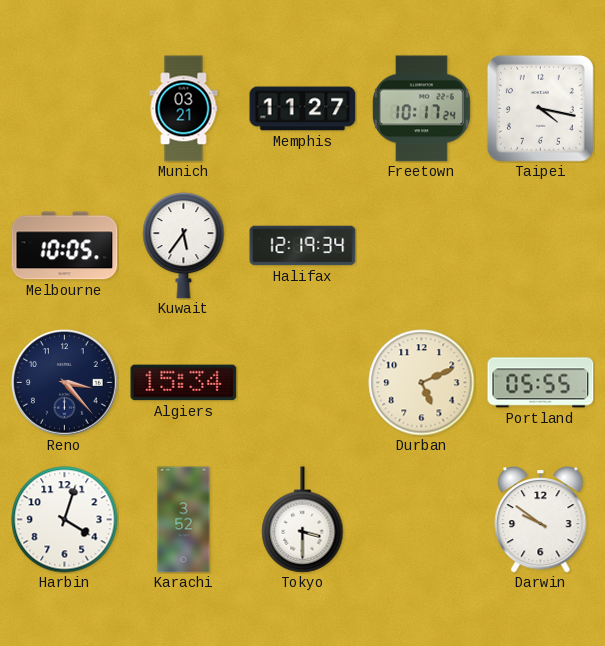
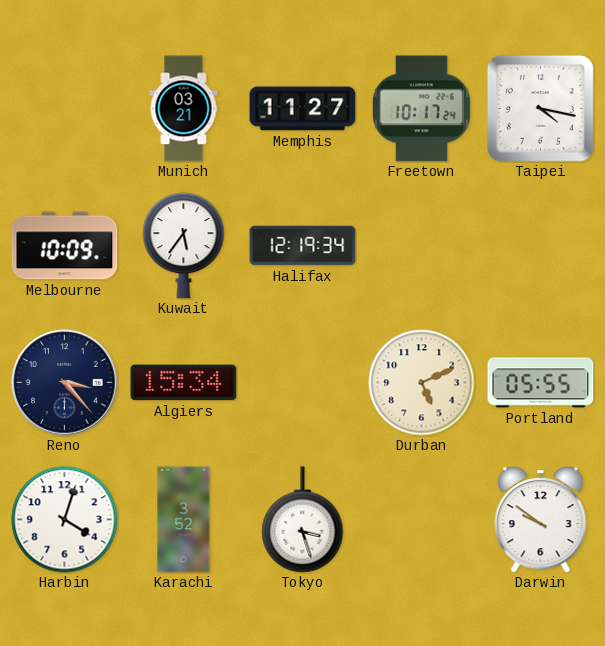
Melbourne: 10:05 -> 10:09 (65, 246)
Tokyo: 3:30 -> 3:27 (303, 520)
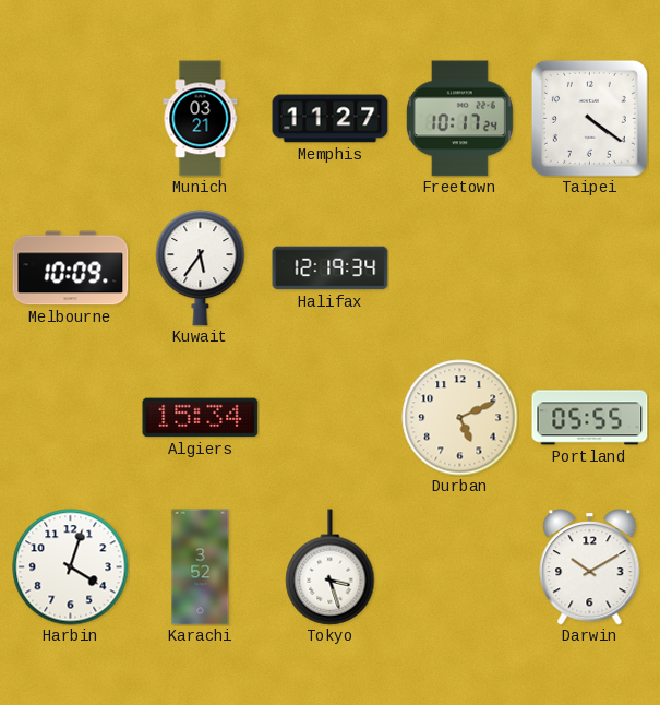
Taipei: 4:17 -> 4:21 (589, 118)
Reno: 3:23 -> none (65, 383)
Darwin: 9:51 -> 10:10 (590, 567)
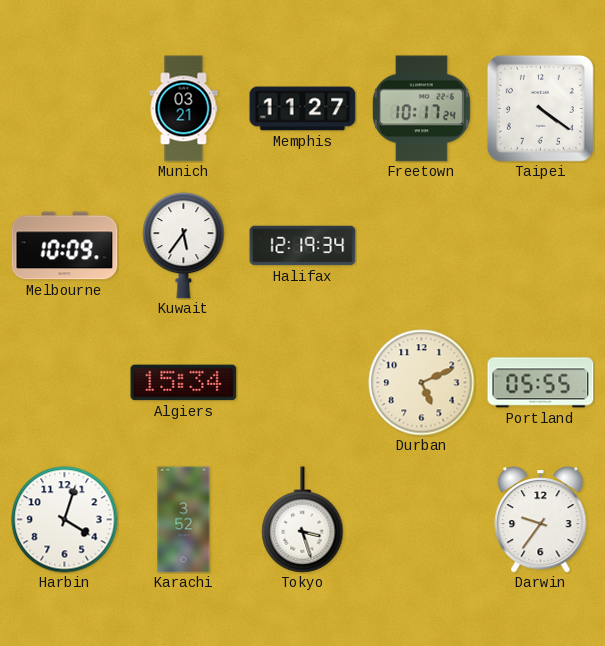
Darwin: 10:10 -> 9:36 (541, 520)
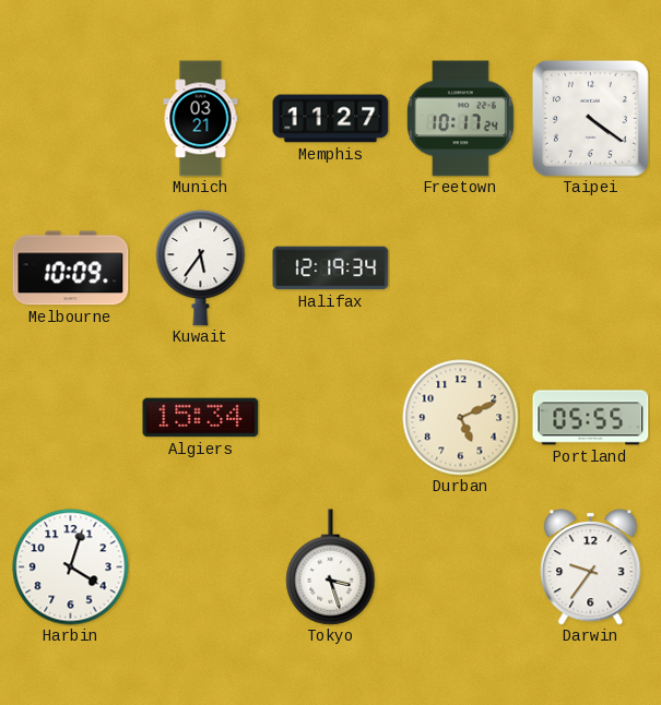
Karachi: 3:52 -> none (184, 520)
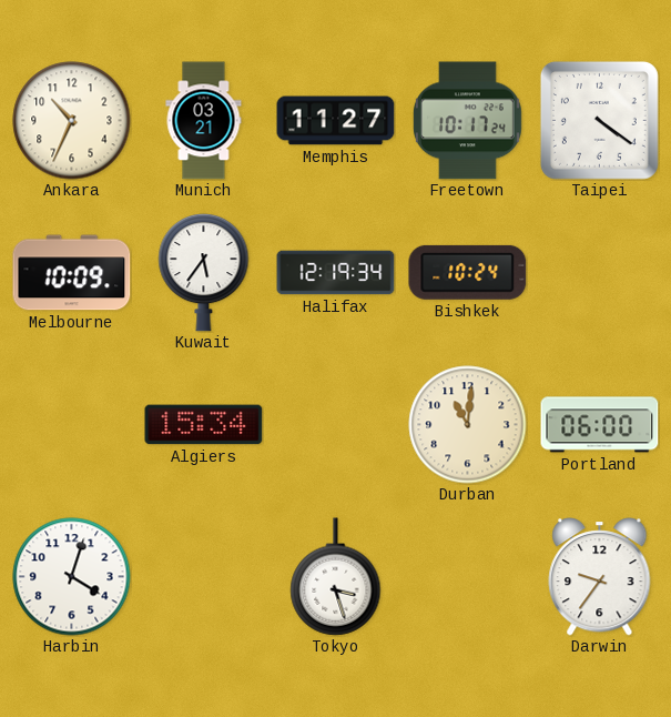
Ankara: none -> 10:34 (72, 121)
Bishkek: none -> 10:24 (468, 272)
Durban: 5:11 -> 11:01 (468, 425)
Portland: 05:55 -> 06:00 (600, 425)
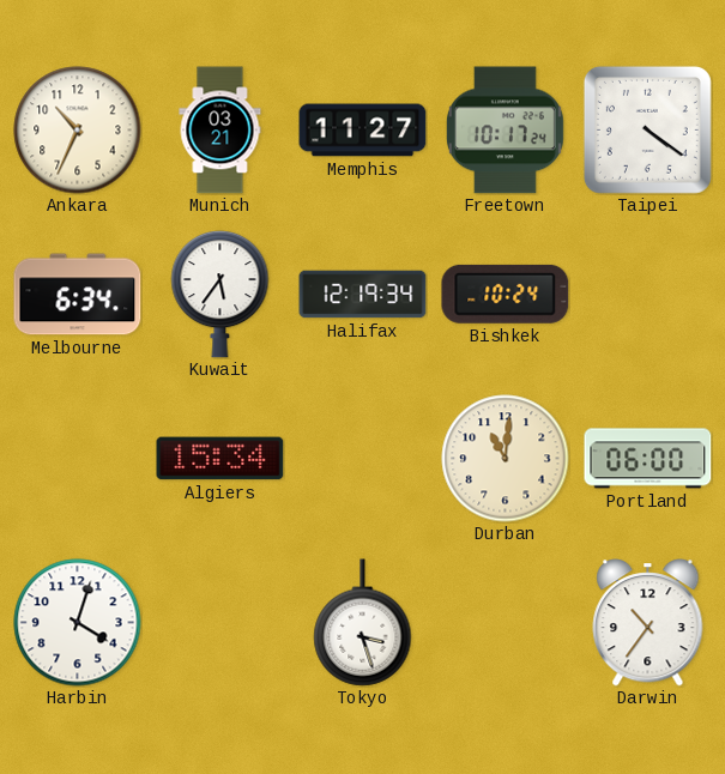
Melbourne: 10:09 -> 6:34 (78, 295)
Darwin: 9:36 -> 10:36 (648, 623)
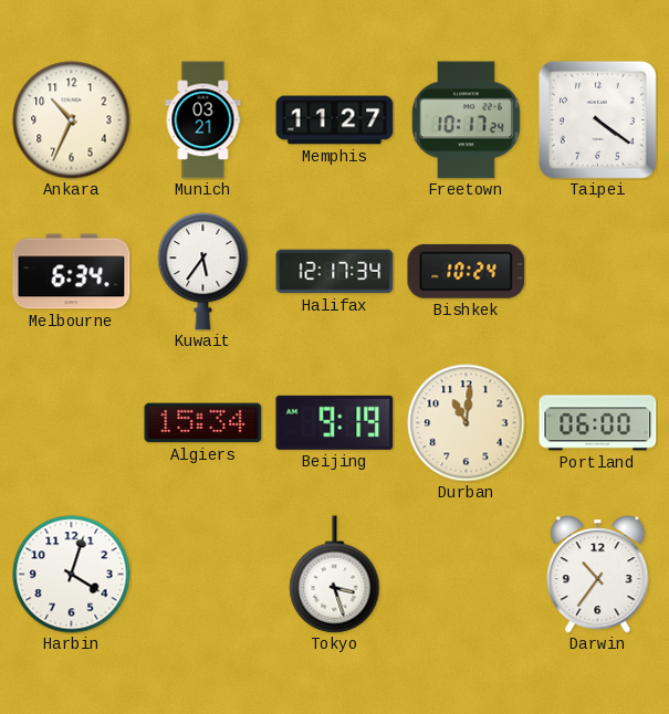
Halifax: 12:19 -> 12:17 (335, 272)
Beijing: none -> 9:19 (335, 422)
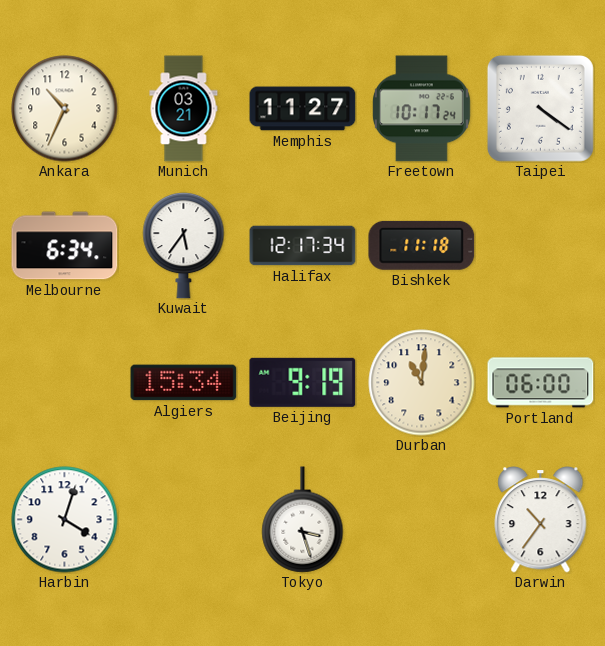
Bishkek: 10:24 -> 11:18 (422, 245)
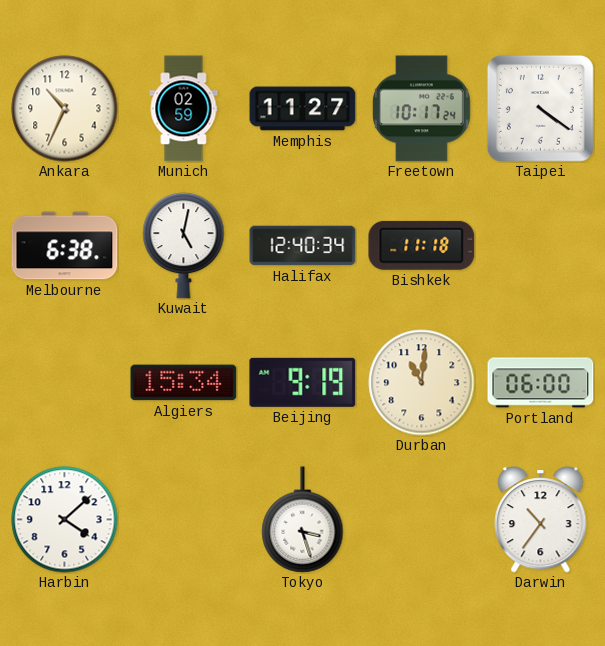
Munich: 03:21 -> 02:59 (184, 109)
Melbourne: 6:34 -> 6:38 (65, 246)
Kuwait: 5:36 -> 5:02 (184, 245)
Halifax: 12:17 -> 12:40 (303, 246)
Harbin: 4:03 -> 4:08 (65, 520)
